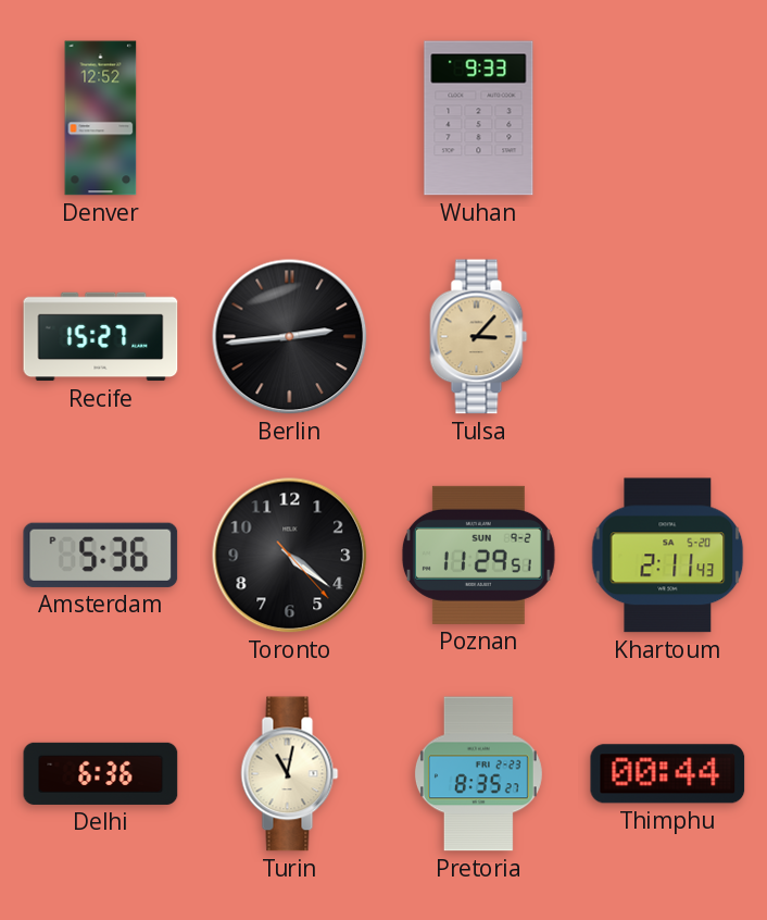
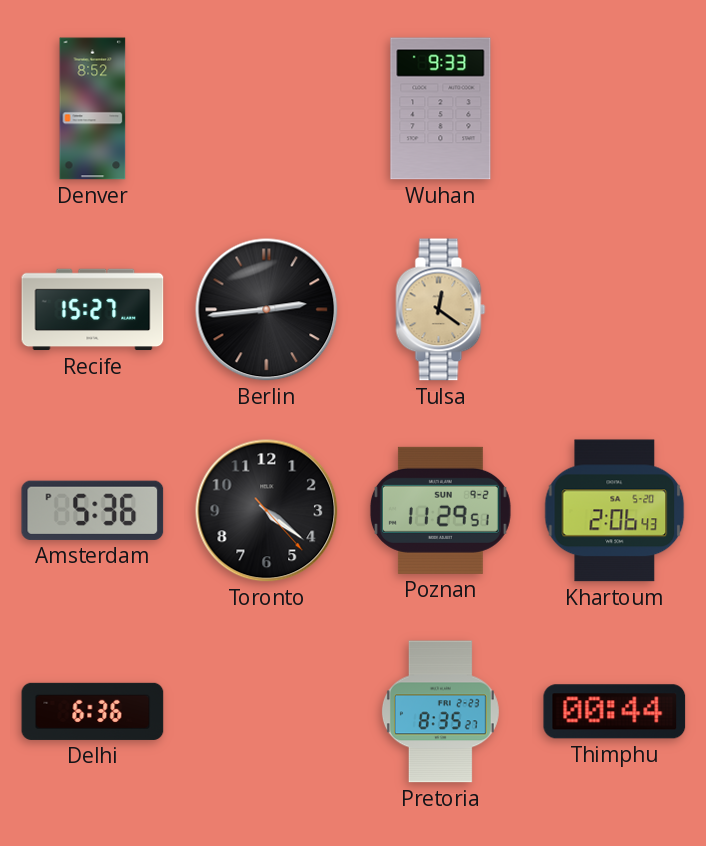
Denver: 12:52 -> 8:52 (93, 109)
Tulsa: 3:07 -> 12:21 (441, 310)
Khartoum: 2:11 -> 2:06 (615, 511)
Turin: 11:02 -> none (290, 774)
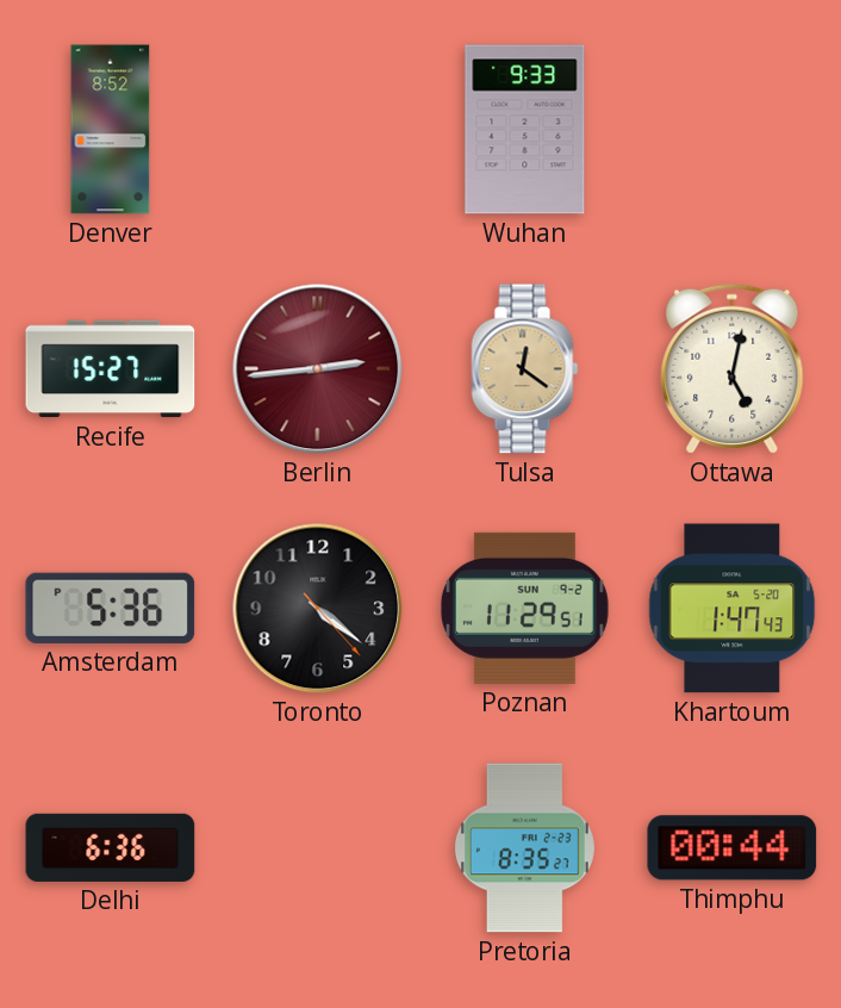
Berlin dial: black -> burgundy (318, 369)
Ottawa: none -> 5:02 (733, 368)
Khartoum: 2:06 -> 1:47 (733, 609)
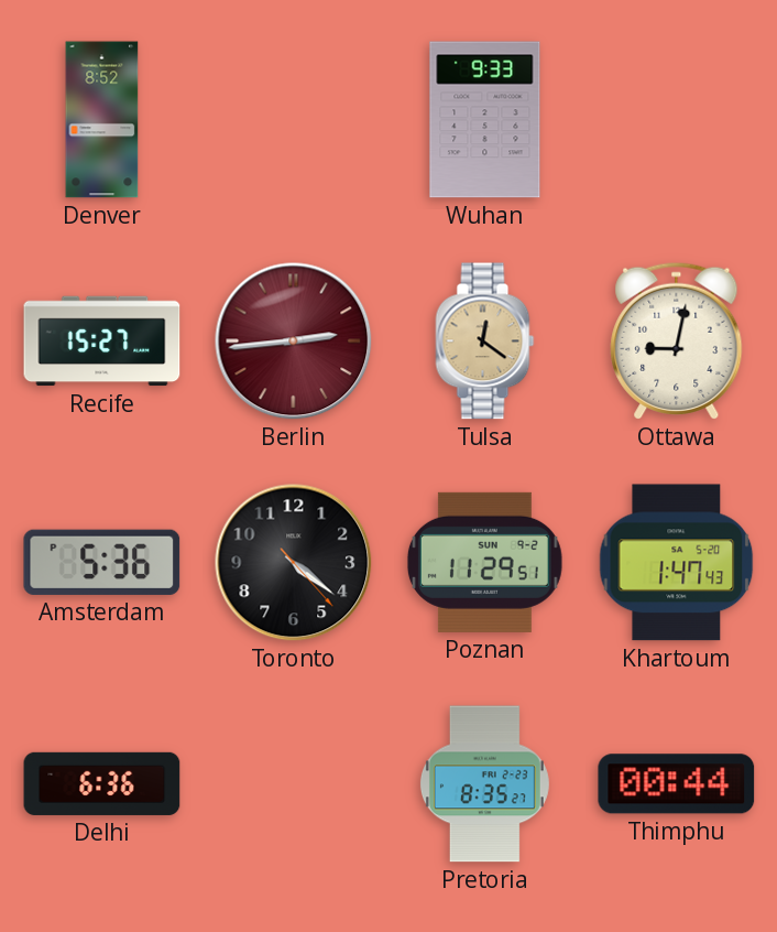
Ottawa: 5:02 -> 9:02 (677, 340)
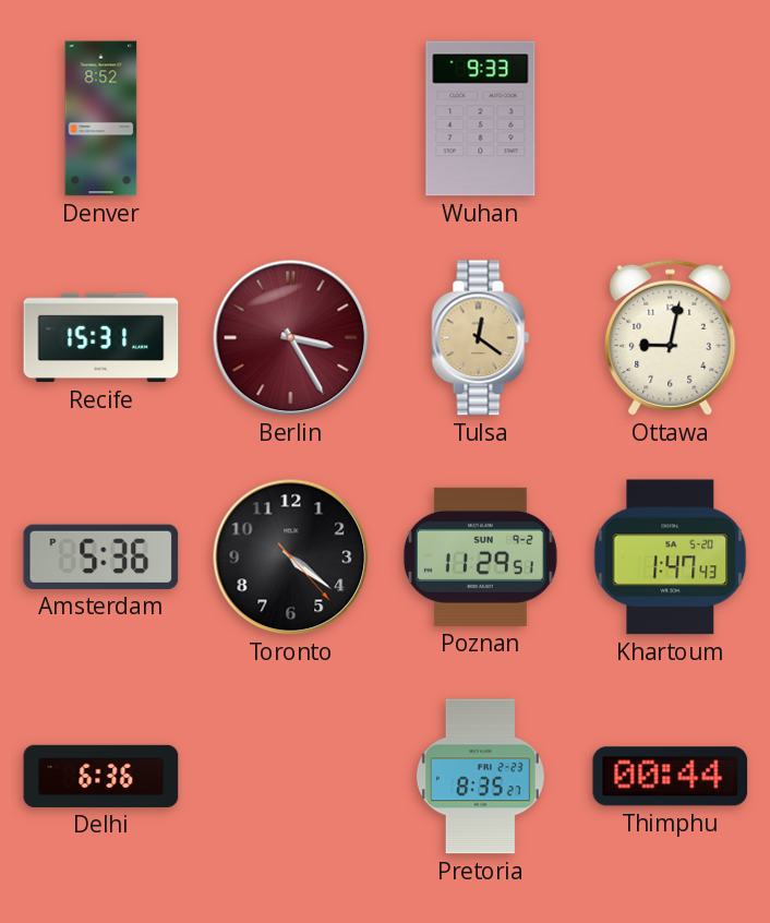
Recife: 15:27 -> 15:31 (101, 338)
Berlin: 2:44 -> 3:25 (291, 338)
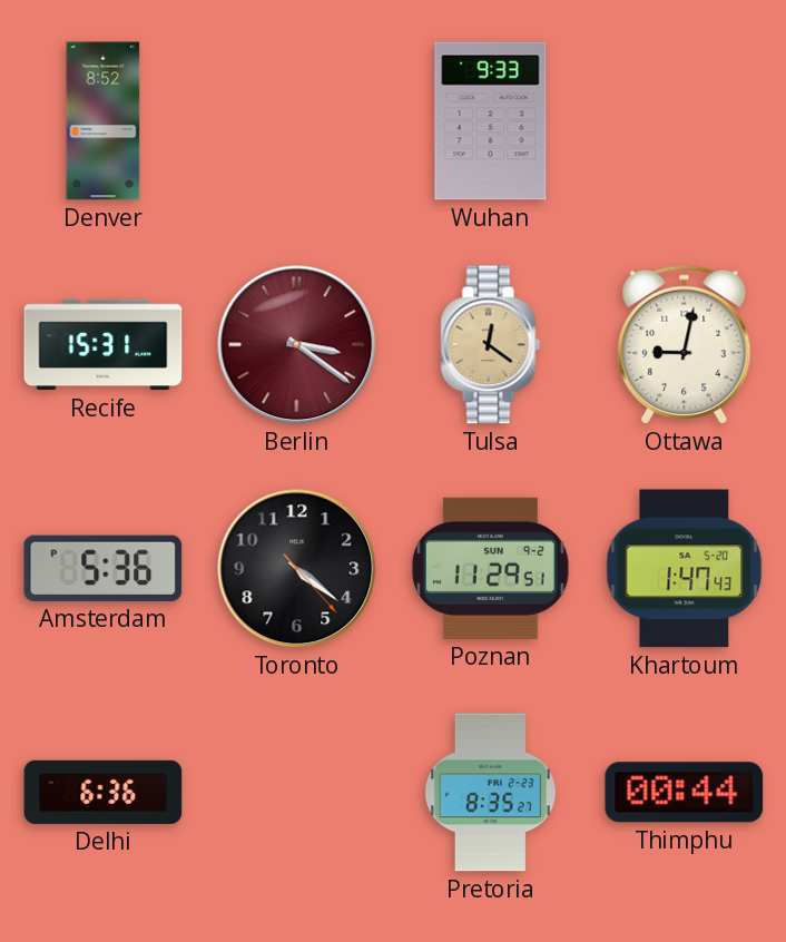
Berlin: 3:25 -> 3:21 (297, 345)
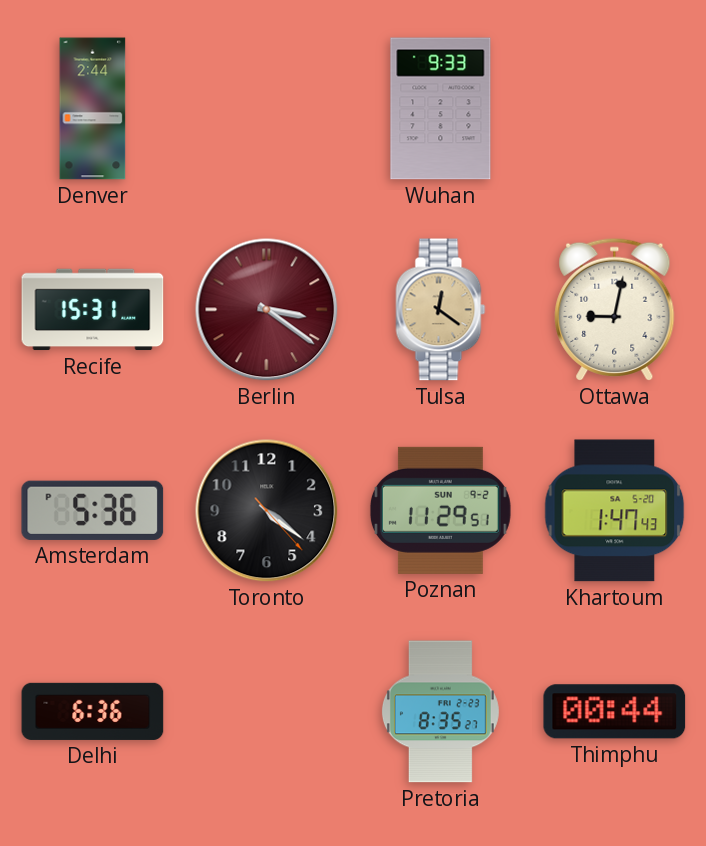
Denver: 8:52 -> 2:44 (93, 109)
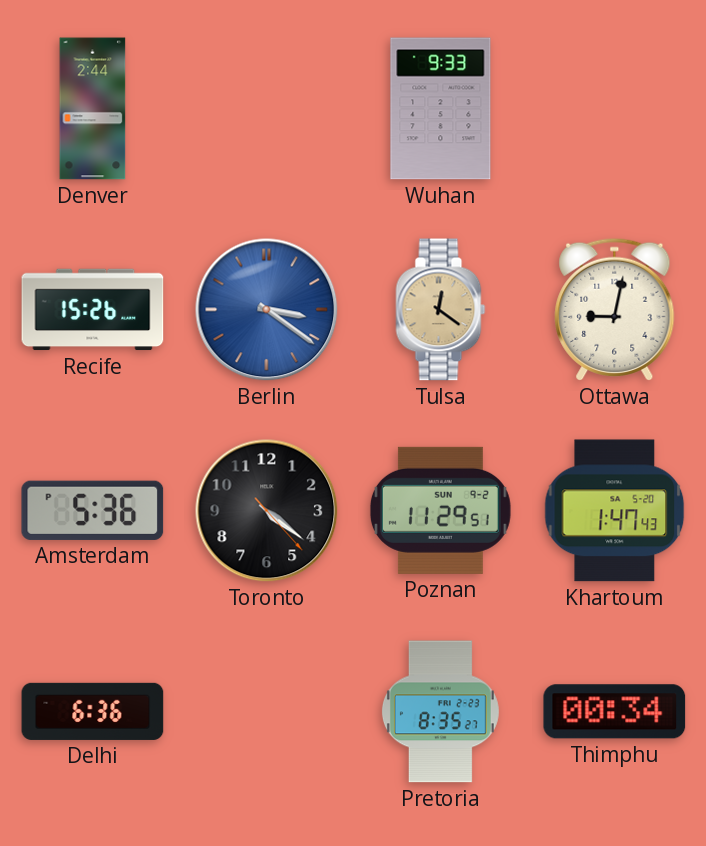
Recife: 15:31 -> 15:26 (93, 310)
Berlin dial: burgundy -> blue (267, 310)
Thimphu: 00:44 -> 00:34 (615, 712)
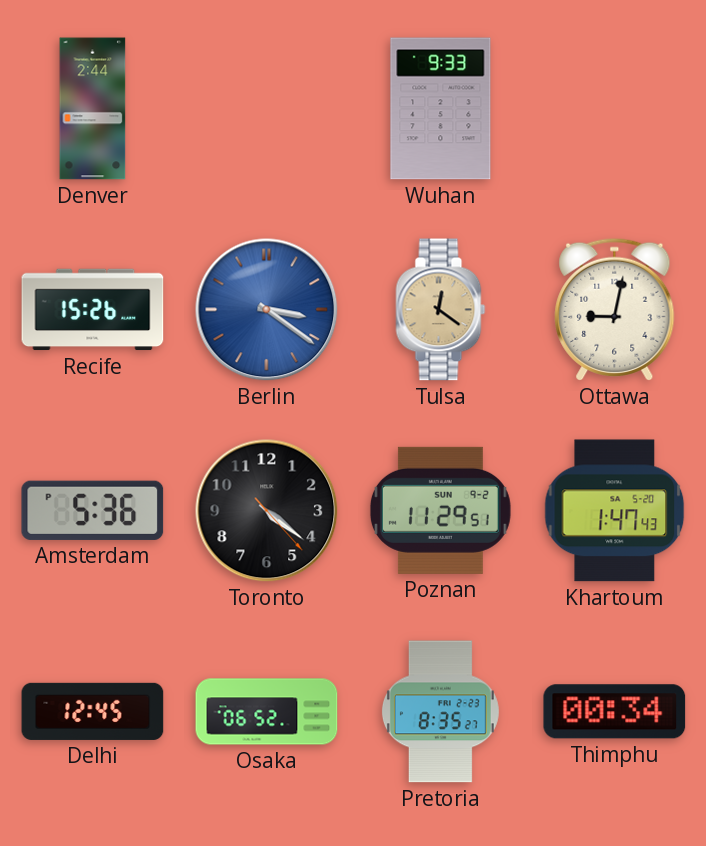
Delhi: 6:36 -> 12:45 (93, 711)
Osaka: none -> 06:52 (267, 712)
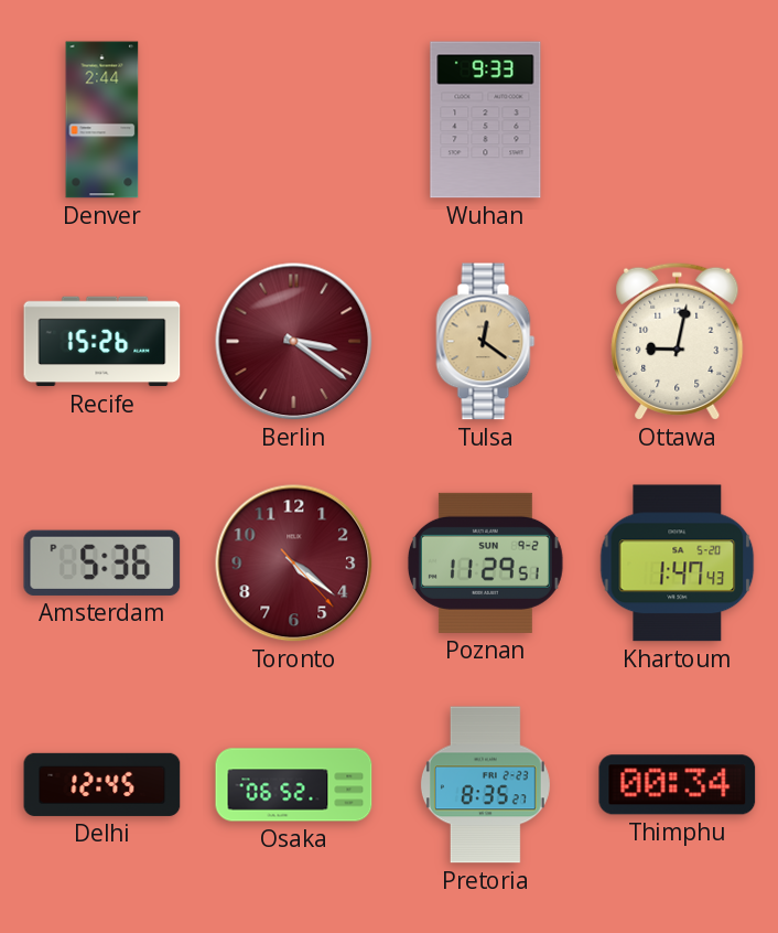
Berlin dial: blue -> burgundy (294, 342)
Toronto dial: black -> burgundy (294, 564)
